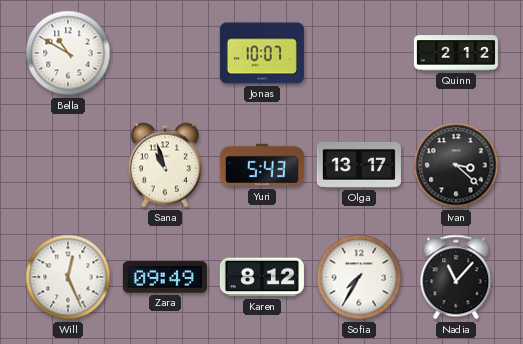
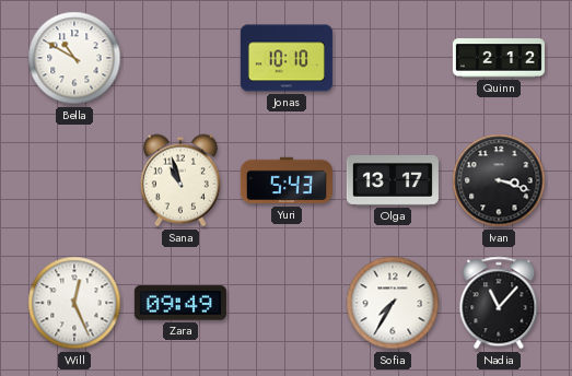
Jonas: 10:07 -> 10:10 (287, 58)
Ivan: 3:22 -> 3:18 (499, 180)
Karen: 8:12 -> none (262, 277)
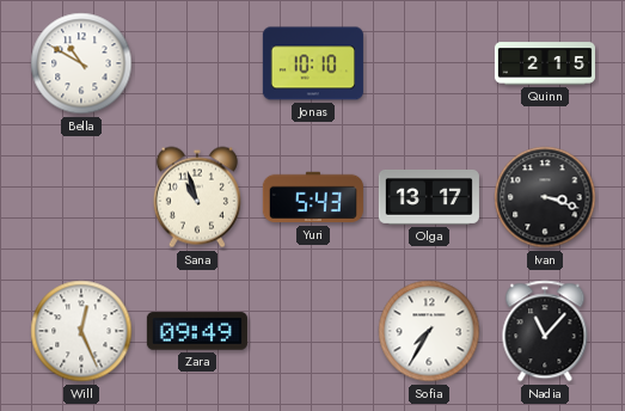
Quinn: 2:12 -> 2:15 (545, 63)
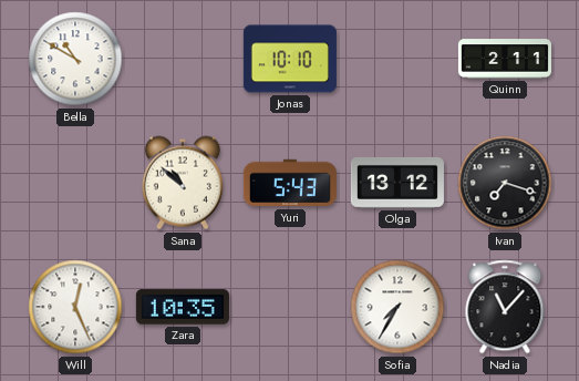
Quinn: 2:15 -> 2:11 (505, 59)
Sana: 10:57 -> 10:52 (183, 183)
Olga: 13:17 -> 13:12 (397, 183)
Ivan: 3:18 -> 7:18 (505, 183)
Zara: 09:49 -> 10:35 (183, 307)
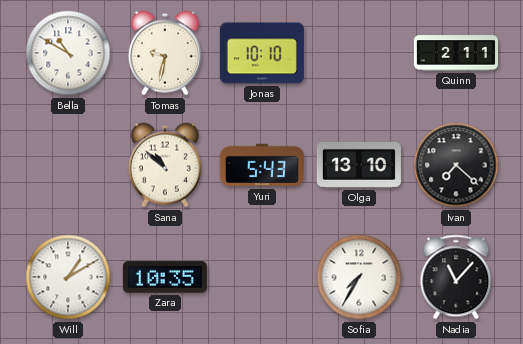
Tomas: none -> 9:32 (165, 53)
Olga: 13:12 -> 13:10 (359, 165)
Ivan: 7:18 -> 7:22 (456, 165)
Will: 12:26 -> 1:10 (68, 277)
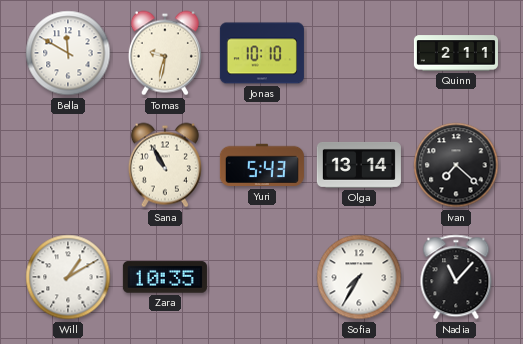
Bella: 10:50 -> 11:50 (68, 53)
Sana: 10:52 -> 10:55 (165, 165)
Olga: 13:10 -> 13:14 (359, 165)
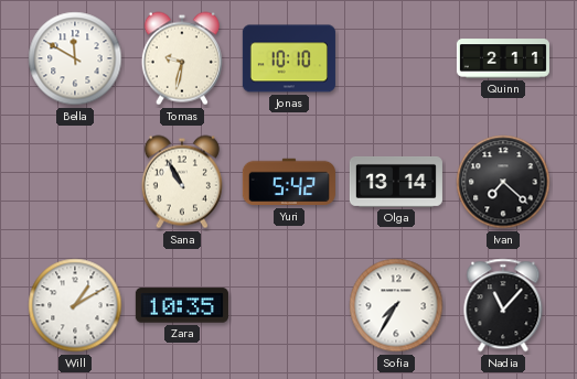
Yuri: 5:43 -> 5:42 (289, 182)
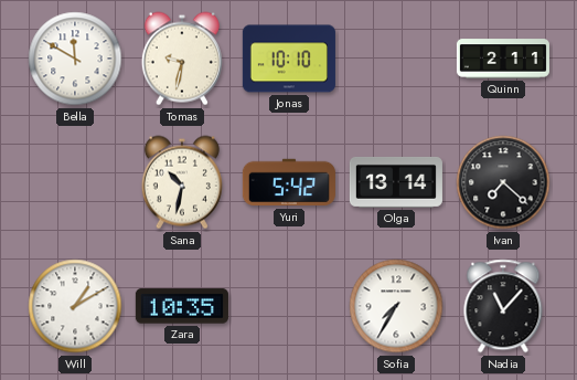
Sana: 10:55 -> 10:32 (182, 182)
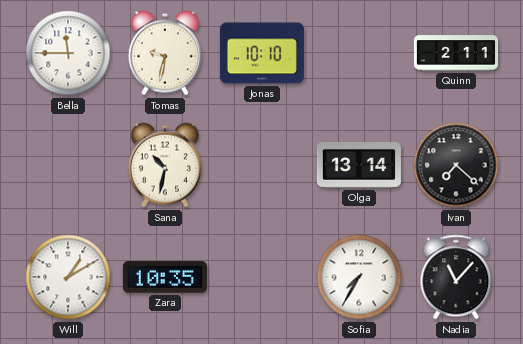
Bella: 11:50 -> 11:45 (68, 53)
Yuri: 5:42 -> none (289, 182)
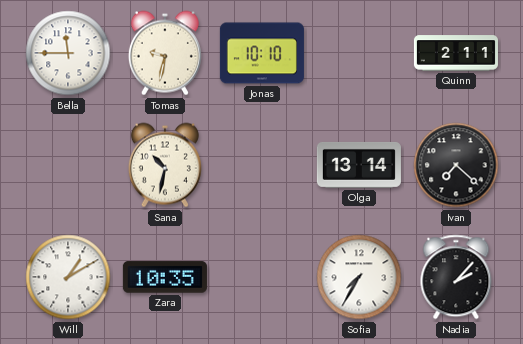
Nadia: 11:07 -> 2:07 (456, 277)
